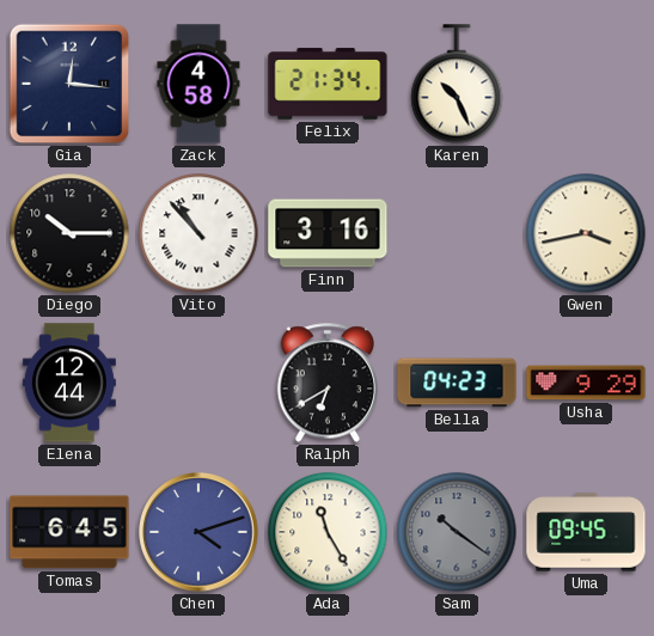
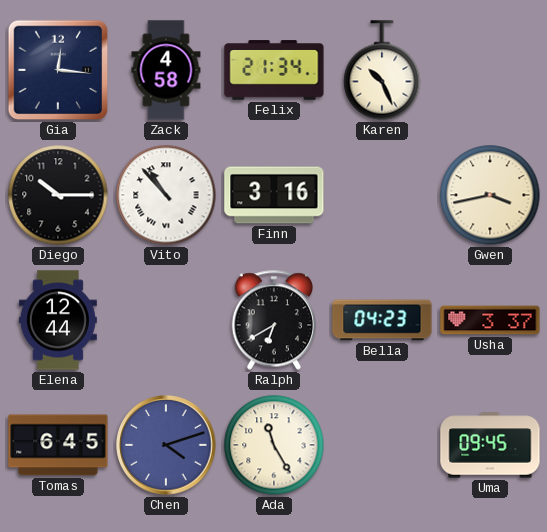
Usha: 9:29 -> 3:37 (490, 320)
Sam: 10:21 -> none (457, 532)
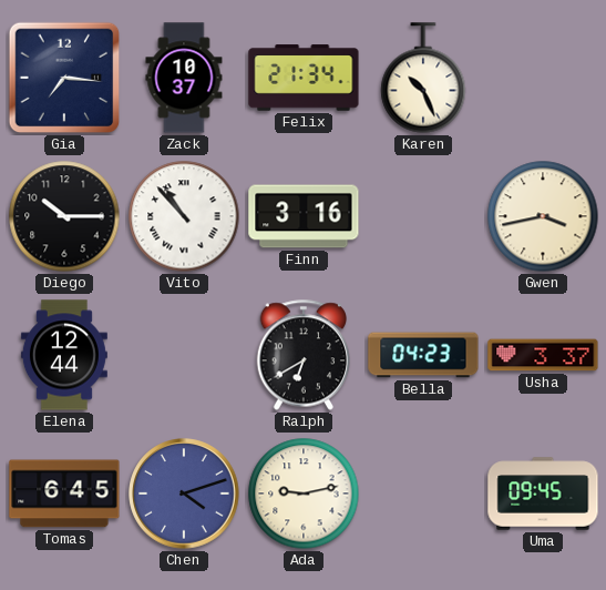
Gia: 12:16 -> 7:16 (64, 78)
Zack: 4:58 -> 10:37 (184, 78)
Ada: 11:25 -> 9:13 (304, 494)
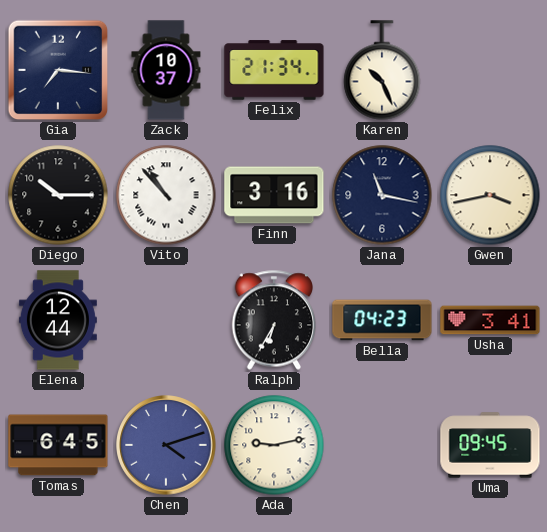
Jana: none -> 11:17 (382, 195)
Ralph: 6:40 -> 6:35 (274, 320)
Usha: 3:37 -> 3:41 (490, 320)
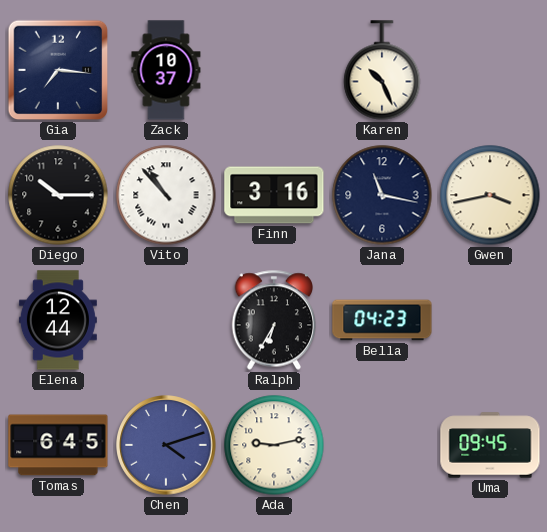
Felix: 21:34 -> none (274, 70)
Usha: 3:41 -> none (490, 320)
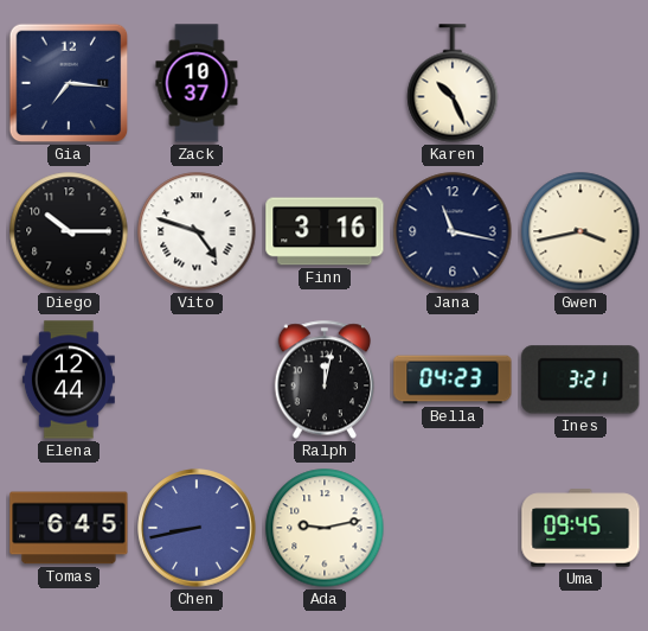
Vito: 10:53 -> 4:48 (197, 231)
Ralph: 6:35 -> 12:02 (325, 380)
Ines: none -> 3:21 (580, 380)
Chen: 4:12 -> 8:43 (197, 528)
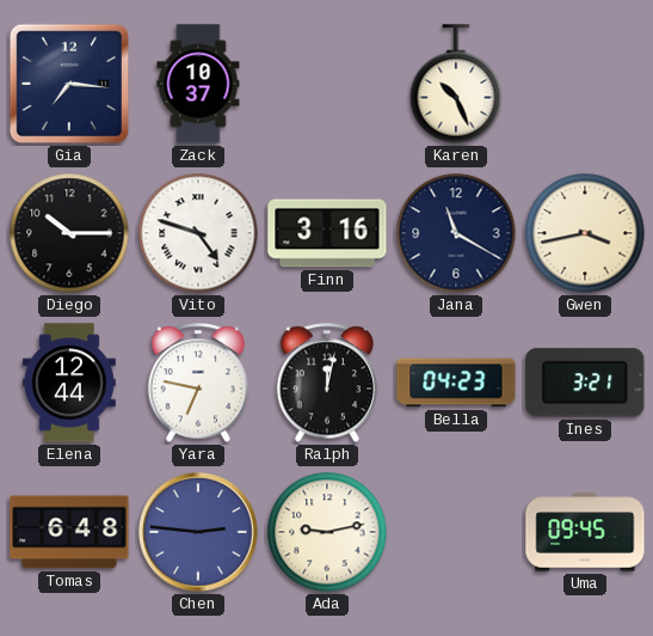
Jana: 11:17 -> 11:20 (456, 233)
Yara: none -> 6:47 (198, 383)
Tomas: 6:45 -> 6:48 (69, 532)
Chen: 8:43 -> 2:46 (198, 532)
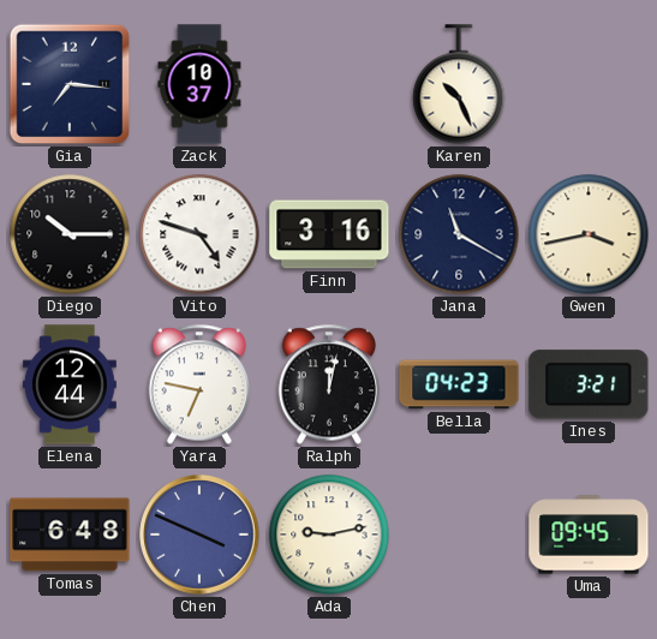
Chen: 2:46 -> 3:49 (199, 535)
